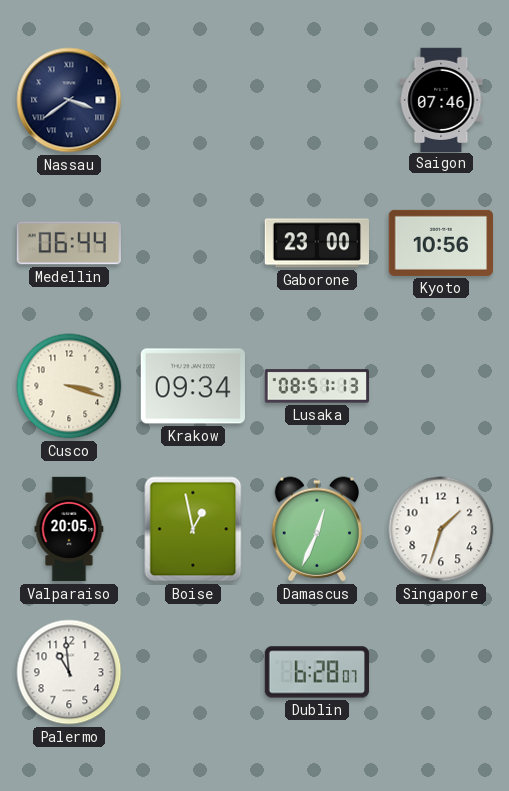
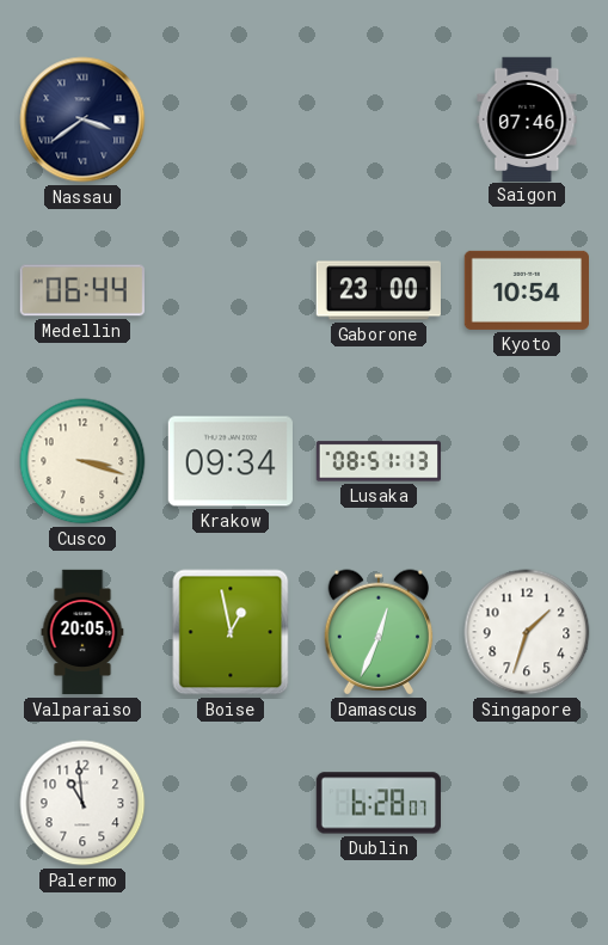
Kyoto: 10:56 -> 10:54 (526, 290)
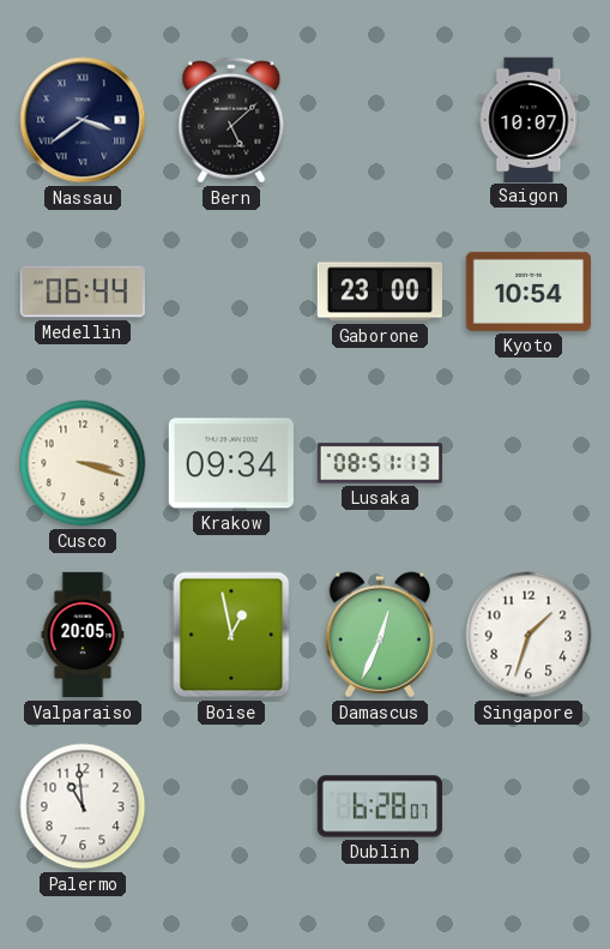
Bern: none -> 5:08 (231, 120)
Saigon: 07:46 -> 10:07 (529, 119)
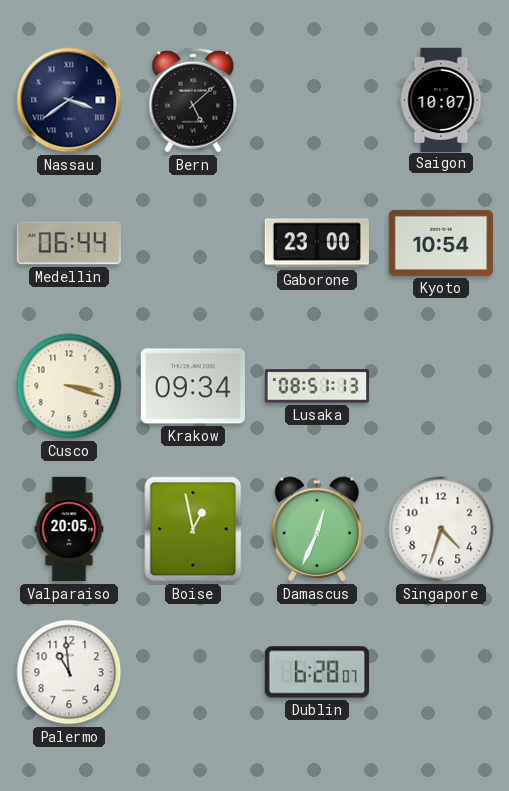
Singapore: 1:33 -> 4:33 (441, 529)
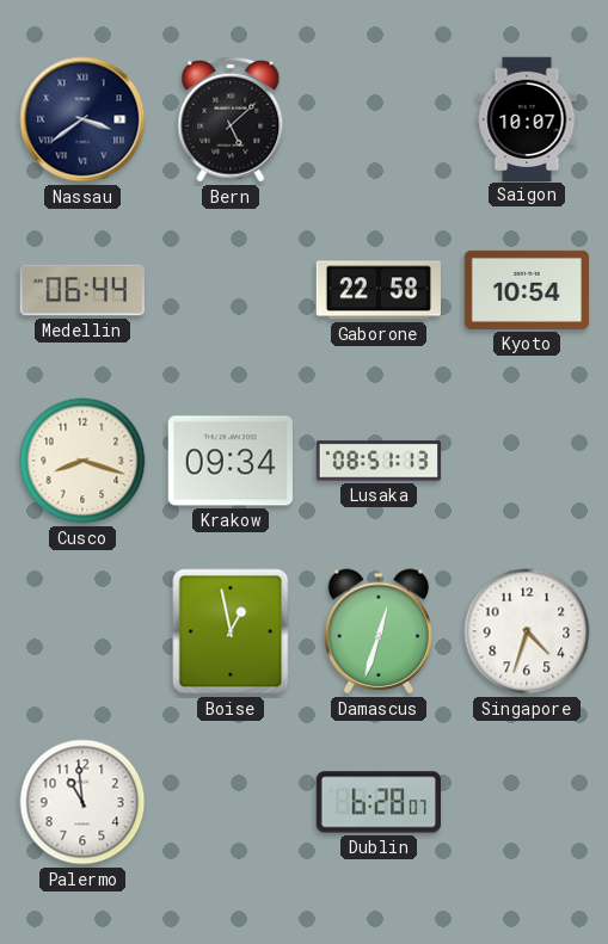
Gaborone: 23:00 -> 22:58 (379, 290)
Cusco: 3:18 -> 8:18 (82, 461)
Valparaiso: 20:05 -> none (69, 529)
Damascus: 12:34 -> 12:33 (379, 631)
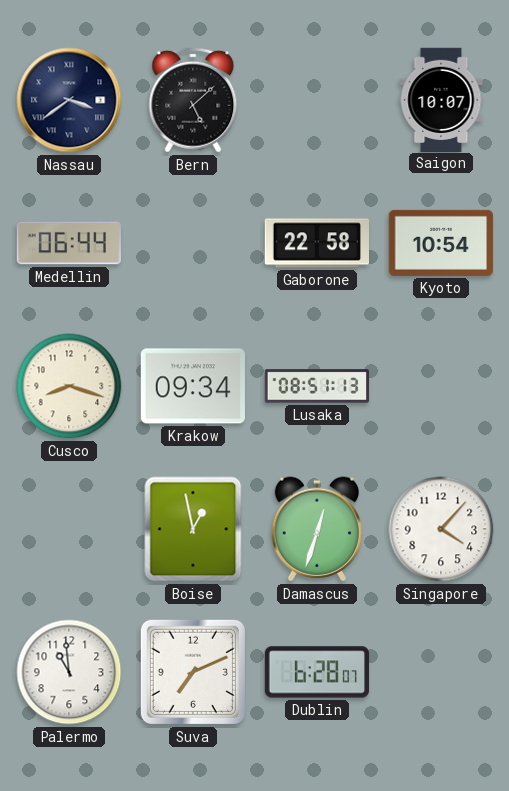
Singapore: 4:33 -> 4:07 (441, 529)
Suva: none -> 7:11 (193, 672)
